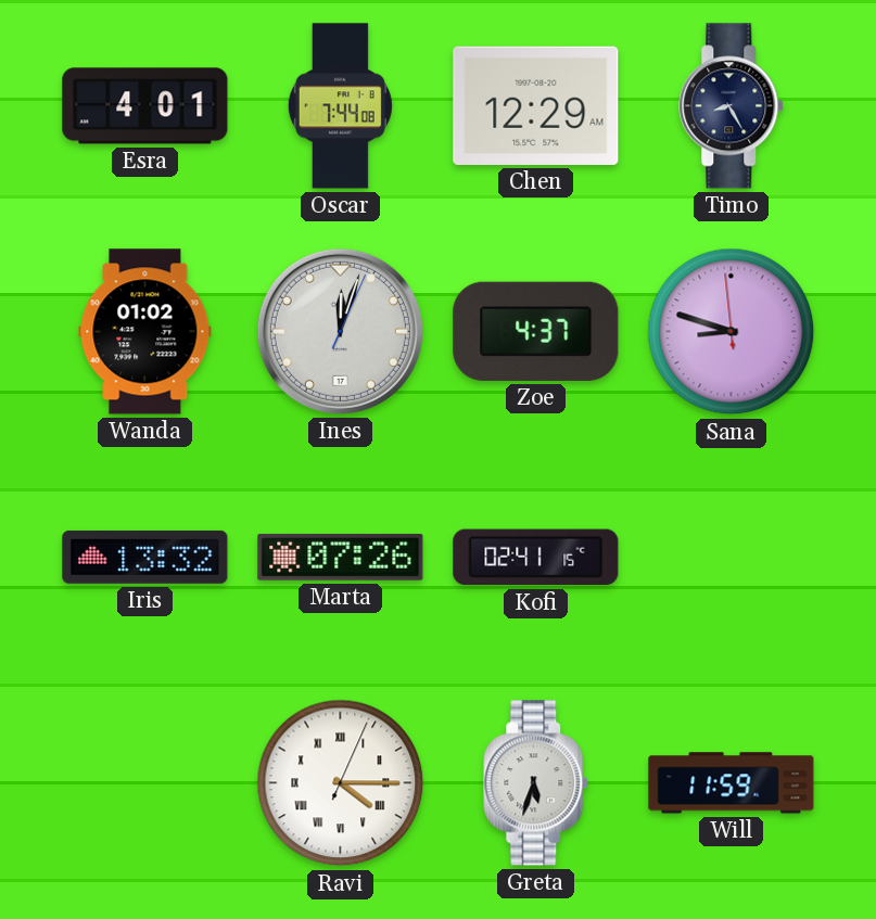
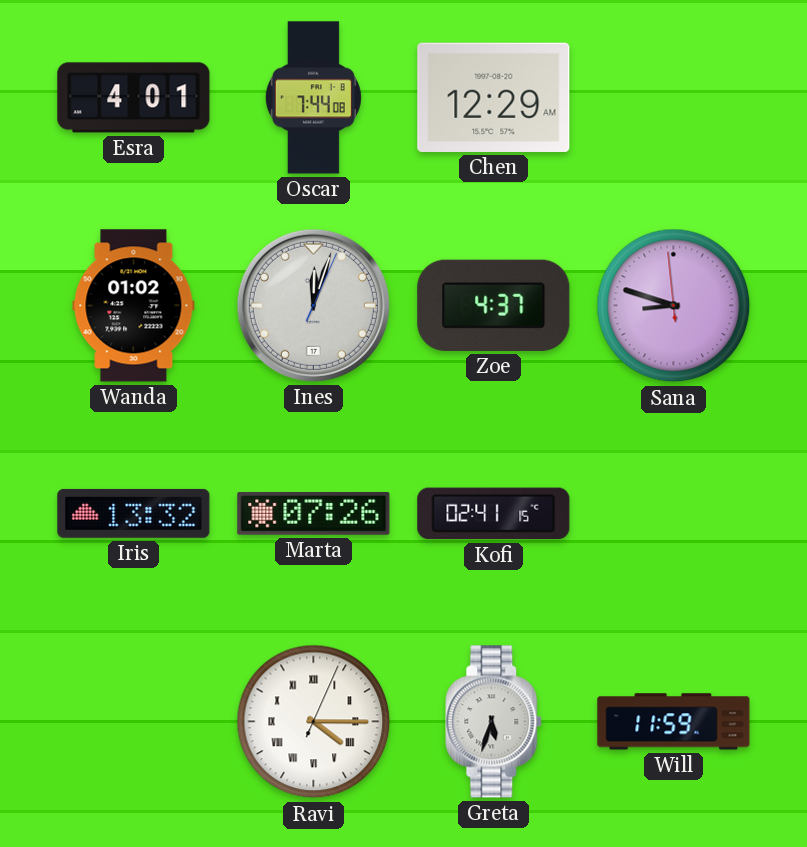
Timo: 8:25 -> none (732, 106)
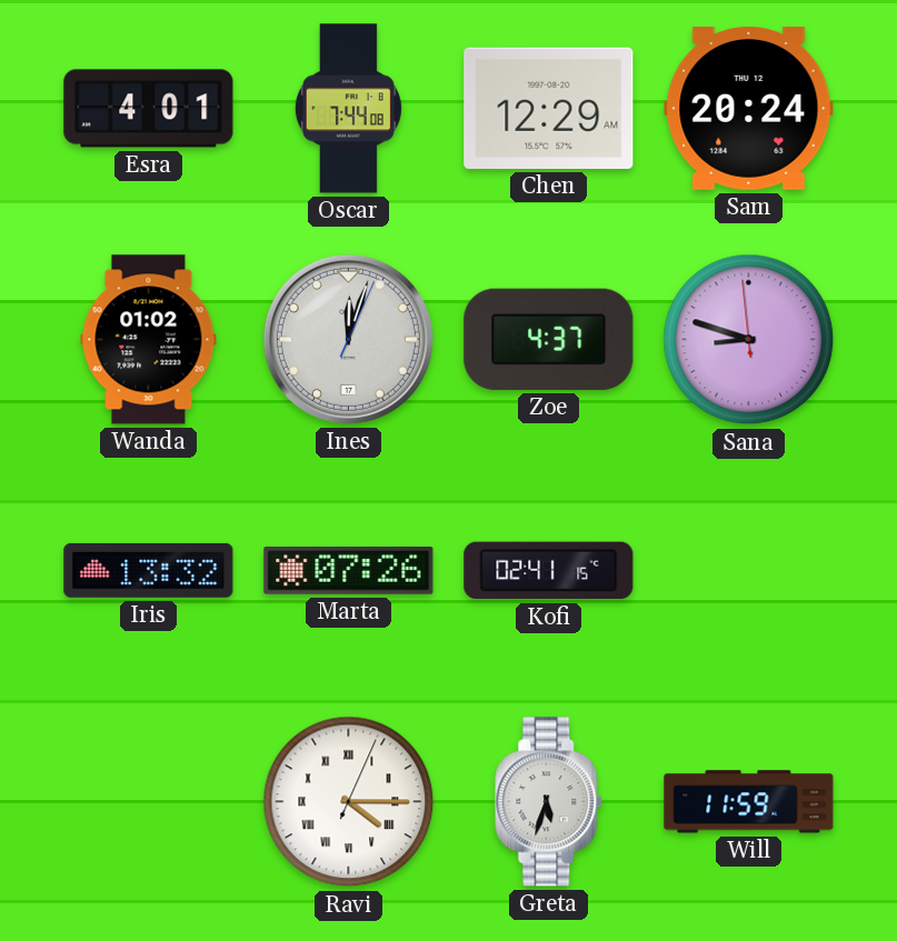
Sam: none -> 20:24 (749, 109)
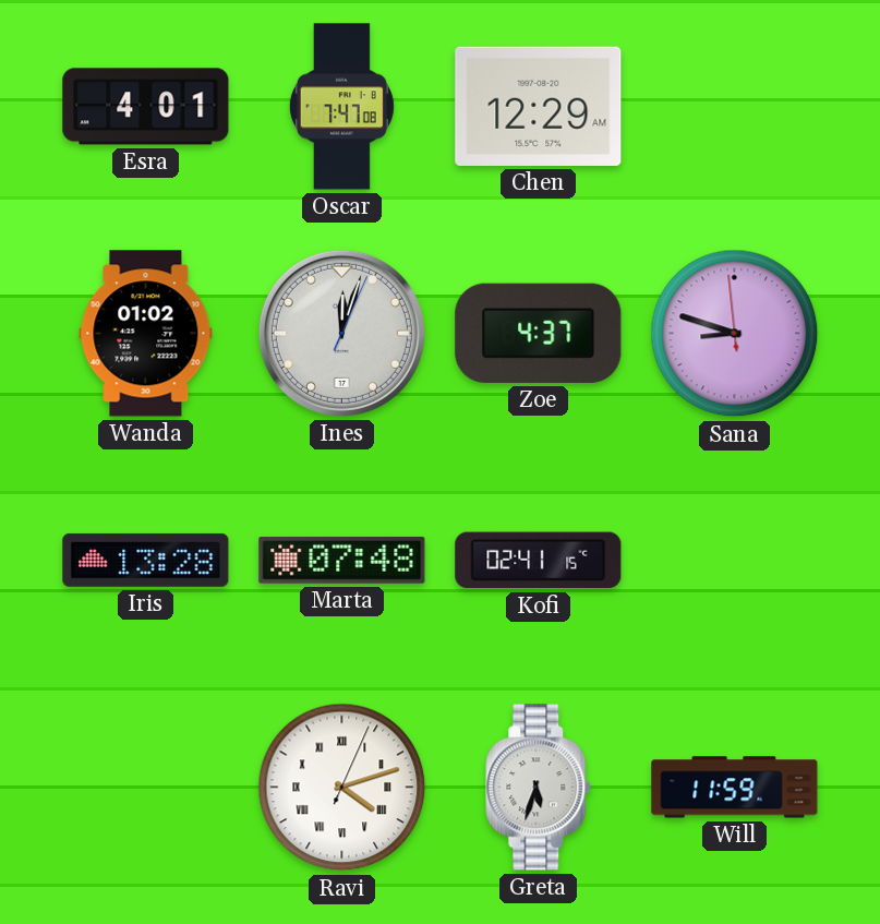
Oscar: 7:44 -> 7:47 (341, 107)
Sam: 20:24 -> none (749, 109)
Iris: 13:32 -> 13:28 (146, 560)
Marta: 07:26 -> 07:48 (342, 560)
Ravi: 4:15 -> 4:12 (342, 788)
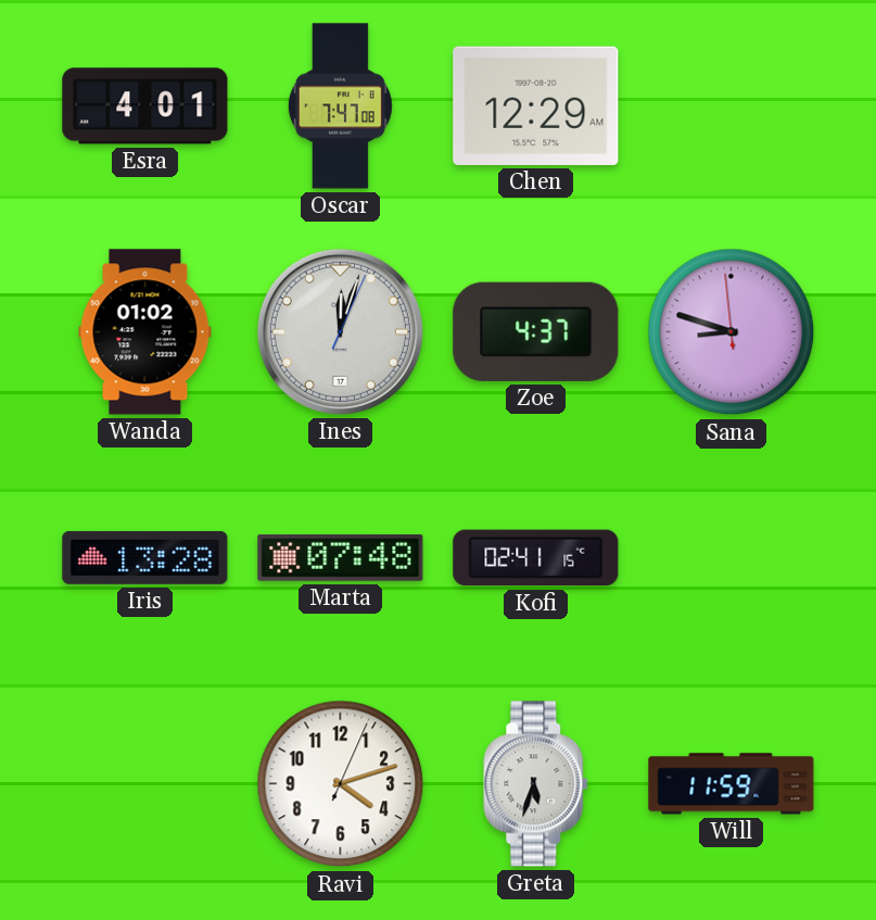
Ravi numerals: Roman -> Arabic (341, 784)
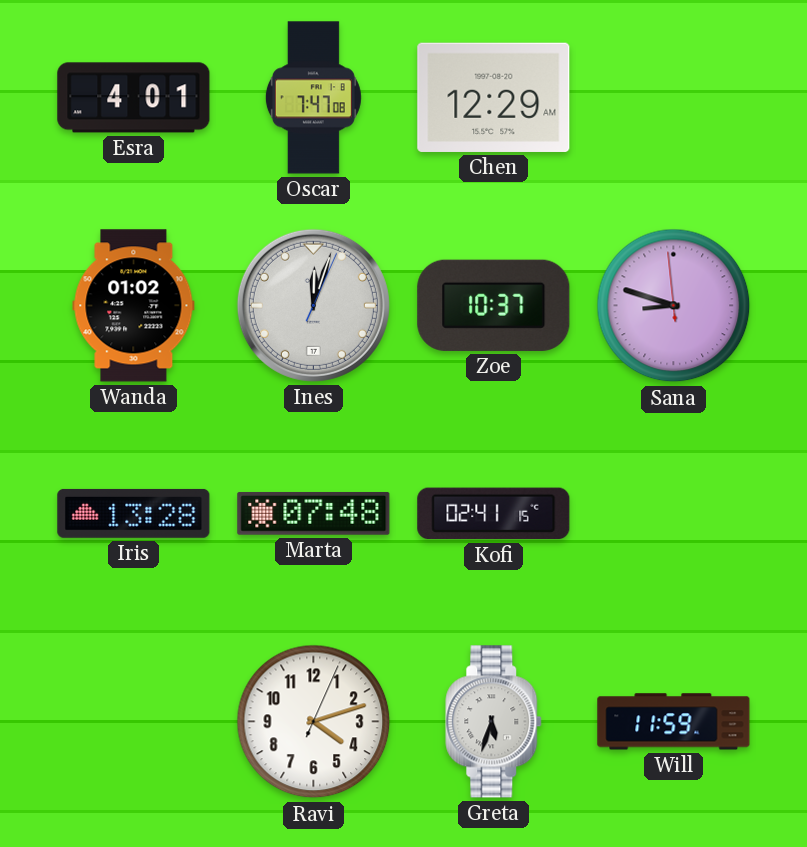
Zoe: 4:37 -> 10:37 (494, 305)
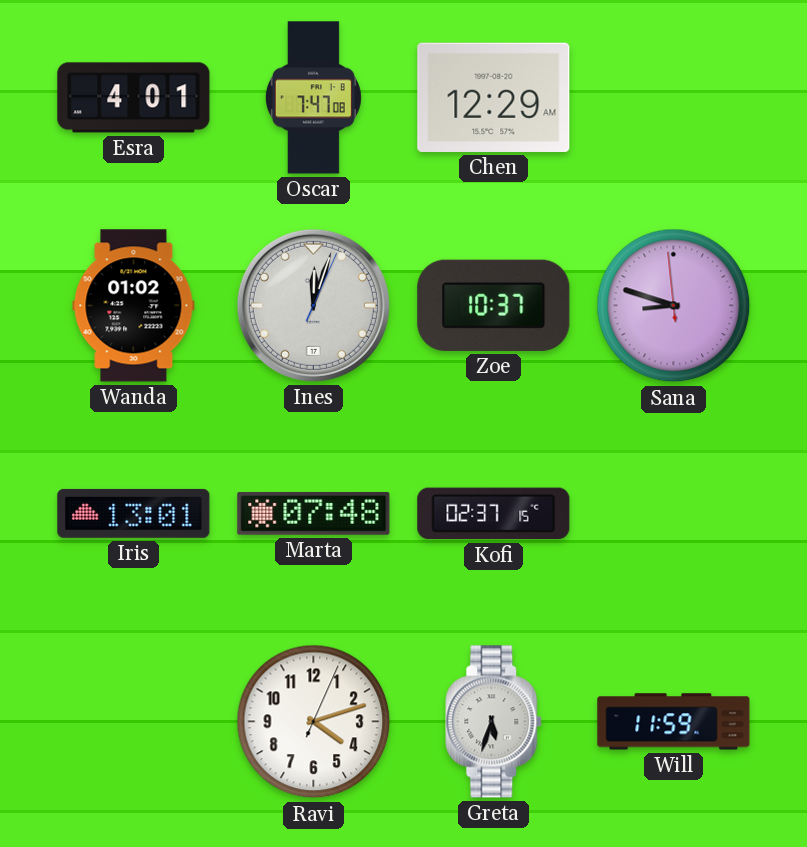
Iris: 13:28 -> 13:01 (134, 513)
Kofi: 02:41 -> 02:37 (494, 514)
